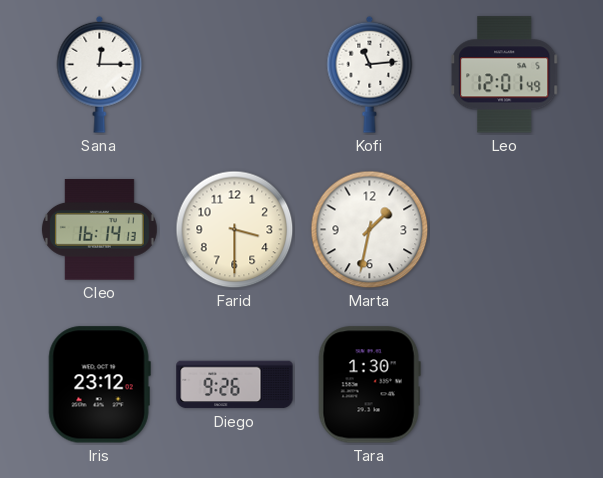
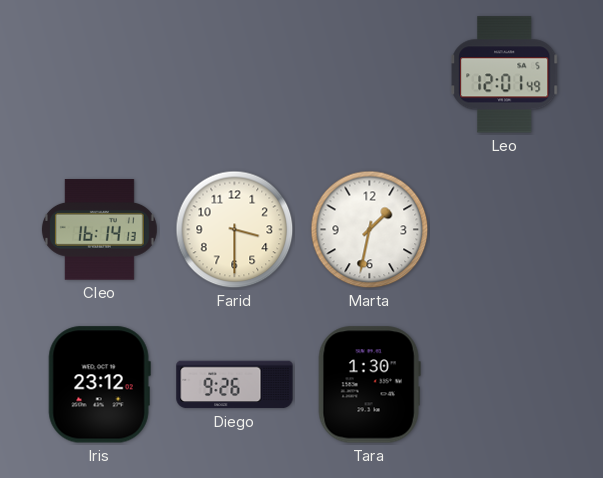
Sana: 12:15 -> none (100, 74)
Kofi: 11:14 -> none (370, 74)
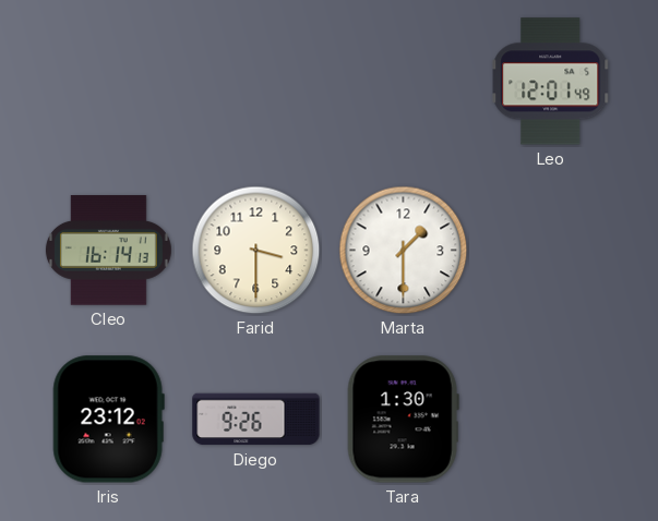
Marta: 1:32 -> 1:30 (404, 251)
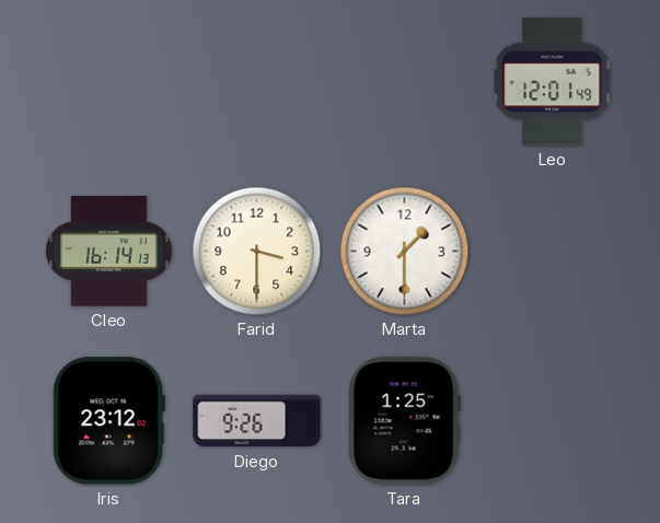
Tara: 1:30 -> 1:25 (404, 421)
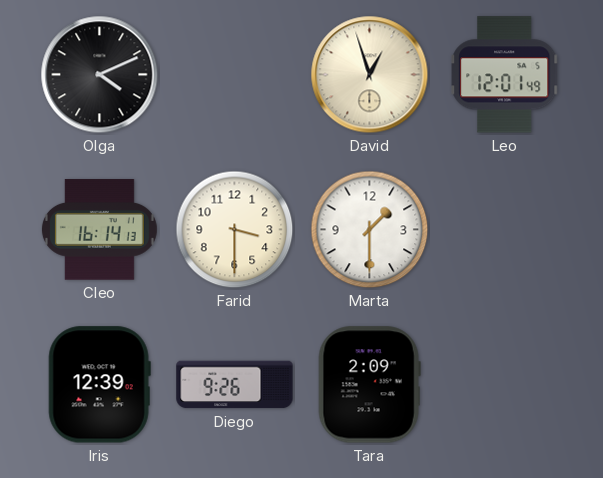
Olga: none -> 4:11 (100, 75)
David: none -> 12:57 (370, 75)
Iris: 23:12 -> 12:39 (99, 385)
Tara: 1:25 -> 2:09 (369, 385)
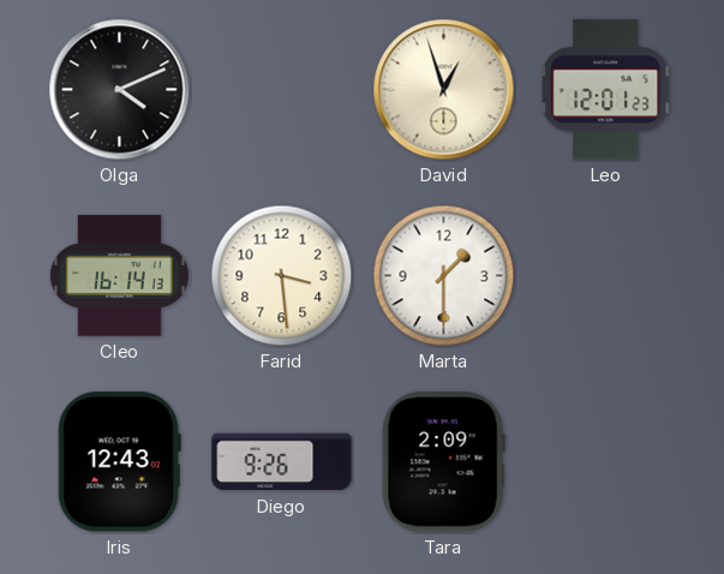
Leo: 12:01:49 -> 12:01:23 (606, 90)
Farid: 3:30 -> 3:29 (282, 276)
Iris: 12:39 -> 12:43 (119, 462)
